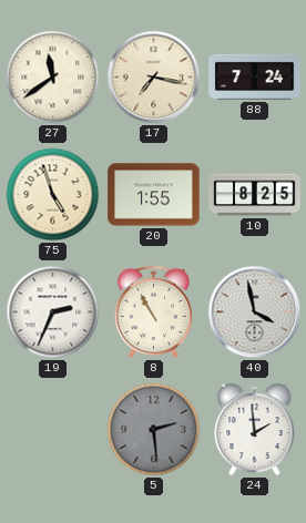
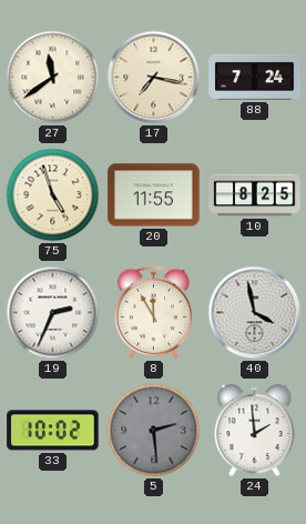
20: 1:55 -> 11:55 (154, 195)
8: 10:55 -> 11:55 (153, 312)
33: none -> 10:02 (53, 431)
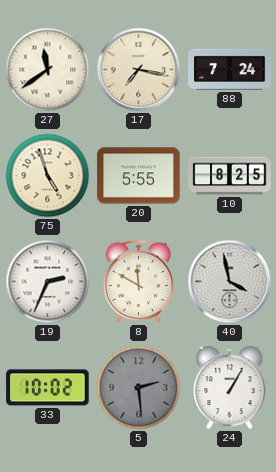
20: 11:55 -> 5:55 (139, 176)
8: 11:55 -> 11:50 (138, 281)
24: 1:59 -> 1:05 (230, 388)
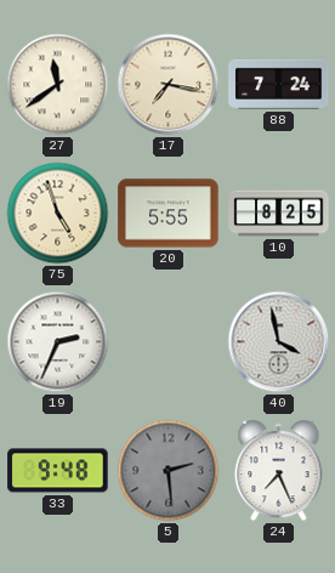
8: 11:50 -> none (138, 281)
33: 10:02 -> 9:48 (58, 471)
24: 1:05 -> 7:26 (279, 471)
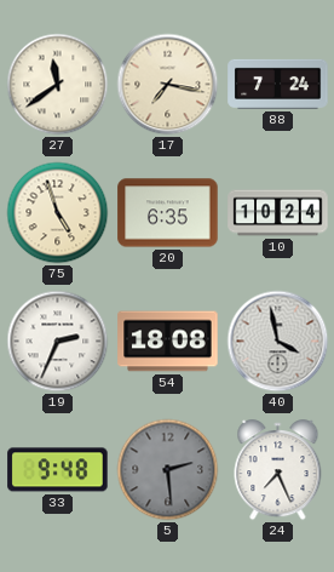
20: 5:55 -> 6:35 (168, 213)
10: 8:25 -> 10:24 (278, 213)
54: none -> 18:08 (168, 342)
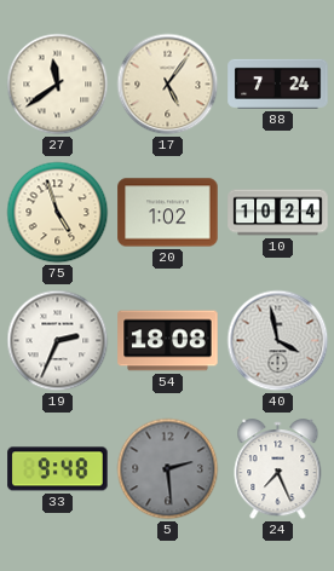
17: 7:17 -> 5:06 (168, 85)
20: 6:35 -> 1:02 (168, 213)
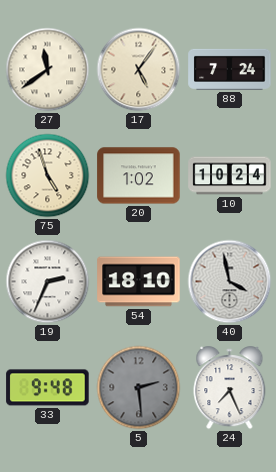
54: 18:08 -> 18:10 (139, 282)
